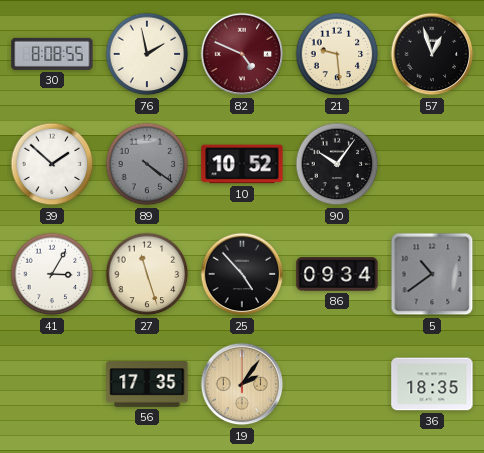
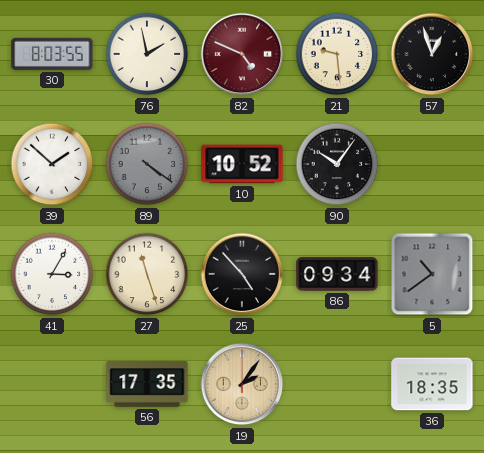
30: 8:08 -> 8:03 (52, 54)
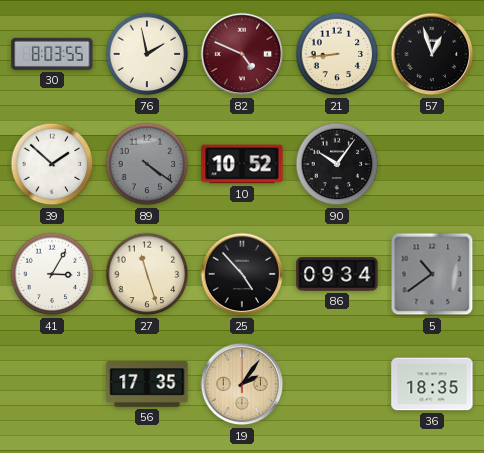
21: 9:29 -> 8:44 (337, 54)
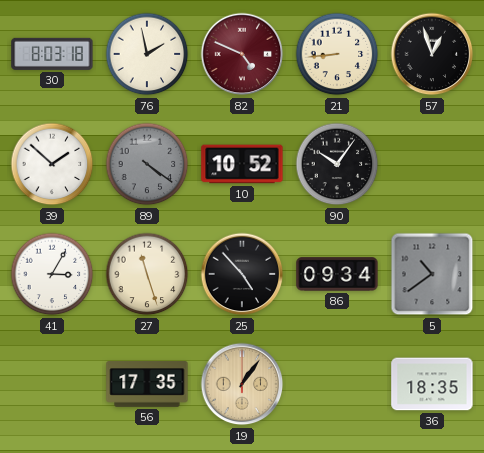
30: 8:03:55 -> 8:03:18 (52, 54)
19: 2:06 -> 1:06 (242, 384)
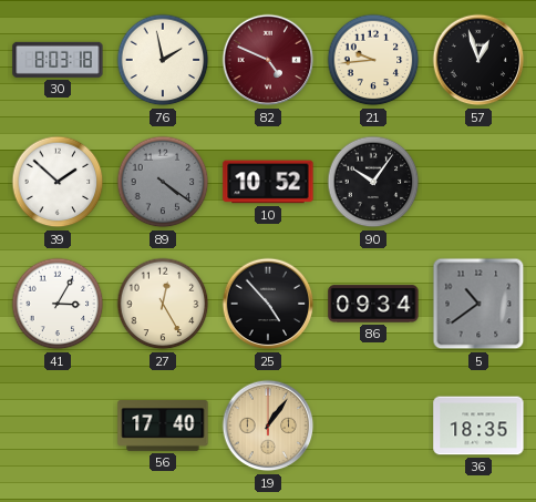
21: 8:44 -> 9:44 (373, 60)
27: 11:27 -> 12:25 (163, 304)
56: 17:35 -> 17:40 (163, 426)
